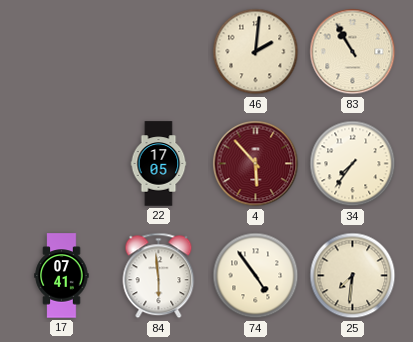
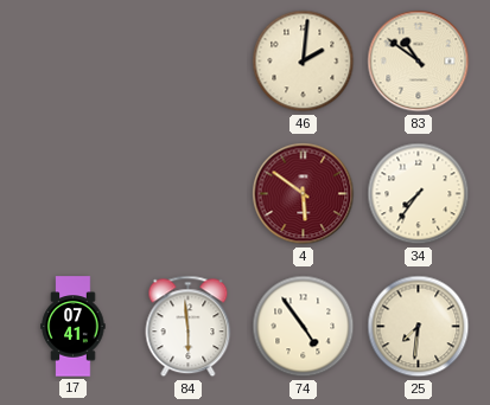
83: 10:55 -> 10:51 (419, 62)
22: 17:05 -> none (159, 164)
4: 5:53 -> 5:51 (304, 194)
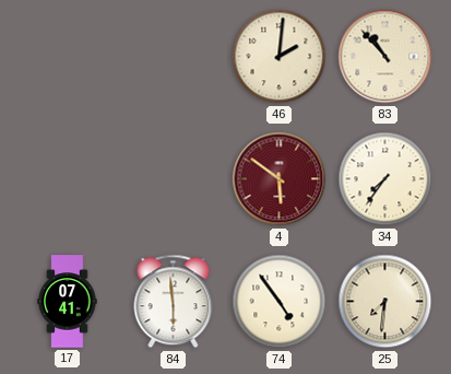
83: 10:51 -> 10:53 (385, 57)
